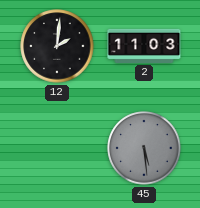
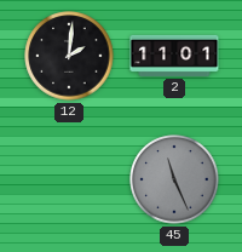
2: 11:03 -> 11:01 (174, 56)
45: 5:29 -> 11:26 (174, 179)
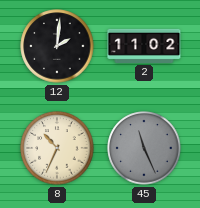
2: 11:01 -> 11:02 (144, 46)
8: none -> 10:34 (57, 148)
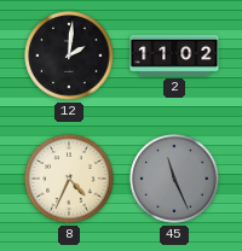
8: 10:34 -> 4:34 (69, 179)
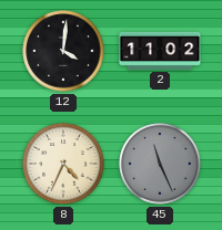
12: 2:01 -> 4:01 (63, 51)
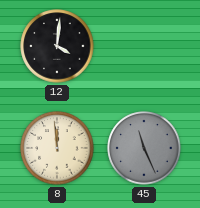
2: 11:02 -> none (160, 51)
8: 4:34 -> 11:59 (57, 148)
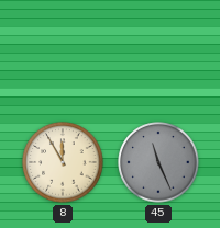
12: 4:01 -> none (57, 46)
8: 11:59 -> 11:55 (63, 162)
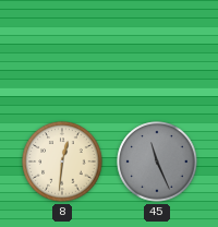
8: 11:55 -> 12:31 (62, 162)
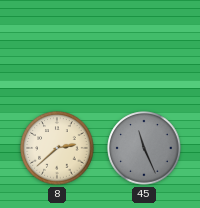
8: 12:31 -> 2:38 (57, 148)
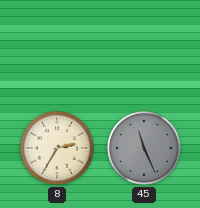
8: 2:38 -> 2:35 (57, 148)
